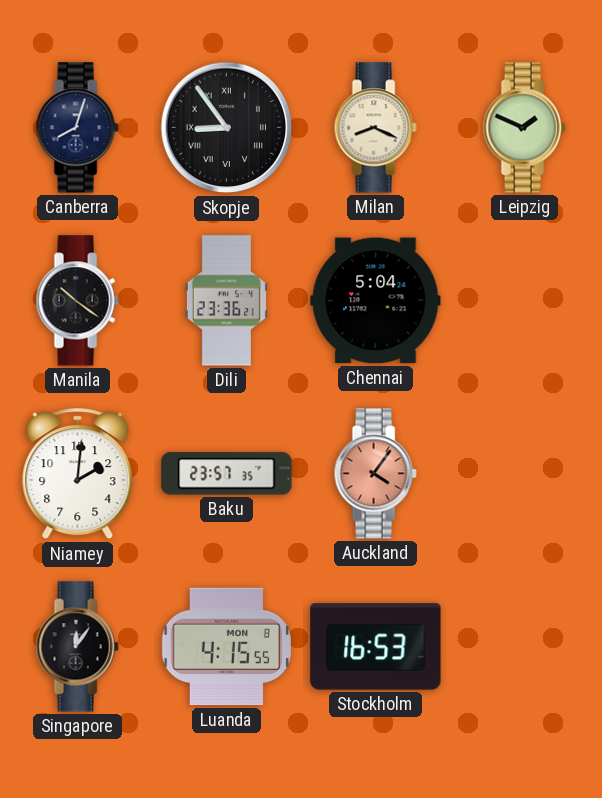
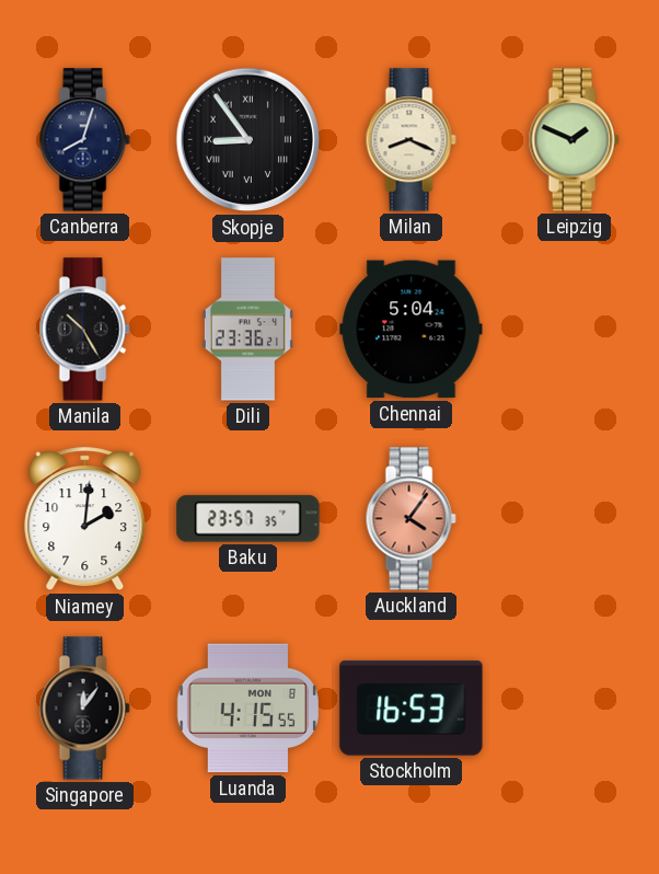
Manila: 10:21 -> 10:25 (84, 330)
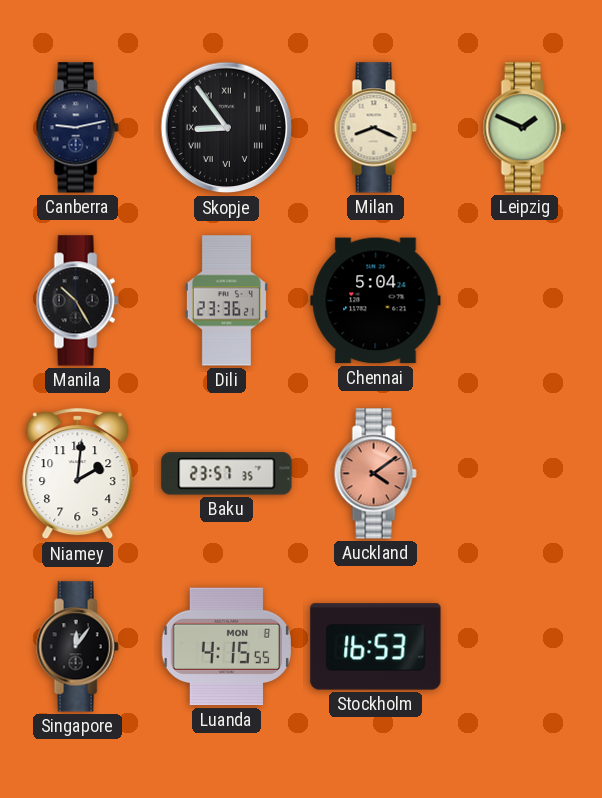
Canberra: 8:03 -> 9:13 (77, 128)
Auckland: 4:06 -> 4:09 (375, 474)
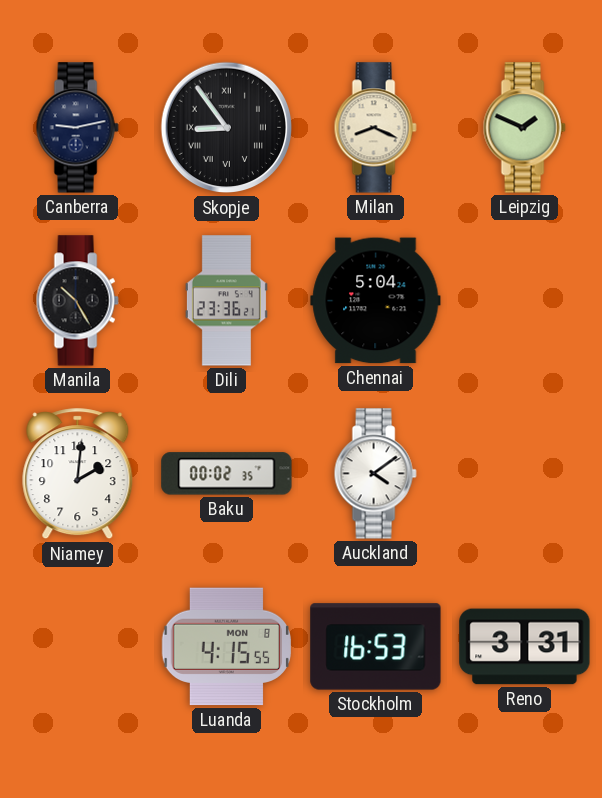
Baku: 23:57 -> 00:02 (227, 474)
Auckland dial: salmon -> white (375, 474)
Singapore: 12:06 -> none (77, 647)
Reno: none -> 3:31 (525, 647)
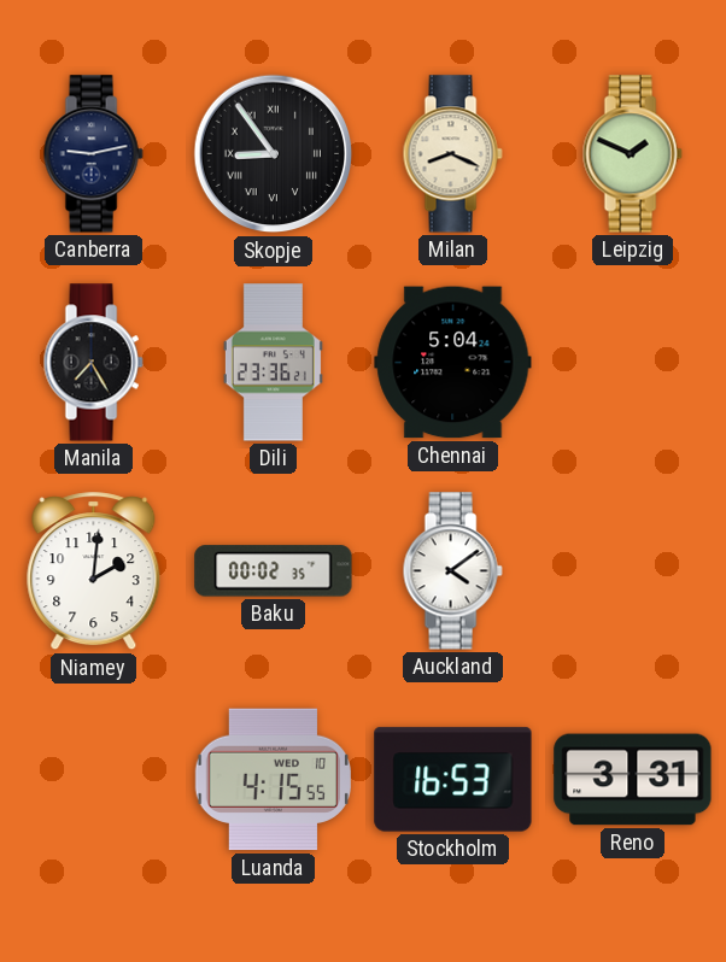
Manila: 10:25 -> 7:25 (93, 363)
Luanda date: MON 8 -> WED 10 (273, 780)
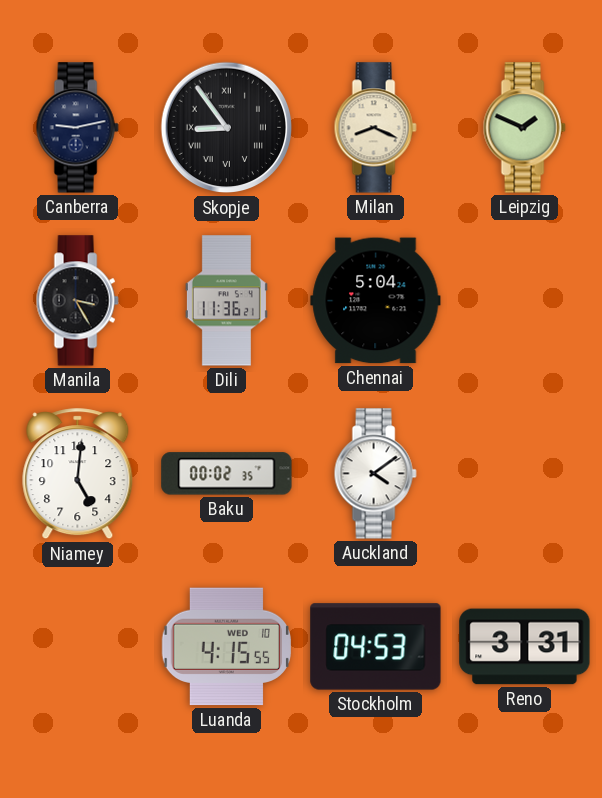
Manila: 7:25 -> 3:25 (77, 301)
Dili: 23:36 -> 11:36 (226, 301)
Niamey: 2:01 -> 5:01 (78, 474)
Stockholm: 16:53 -> 04:53 (376, 647)
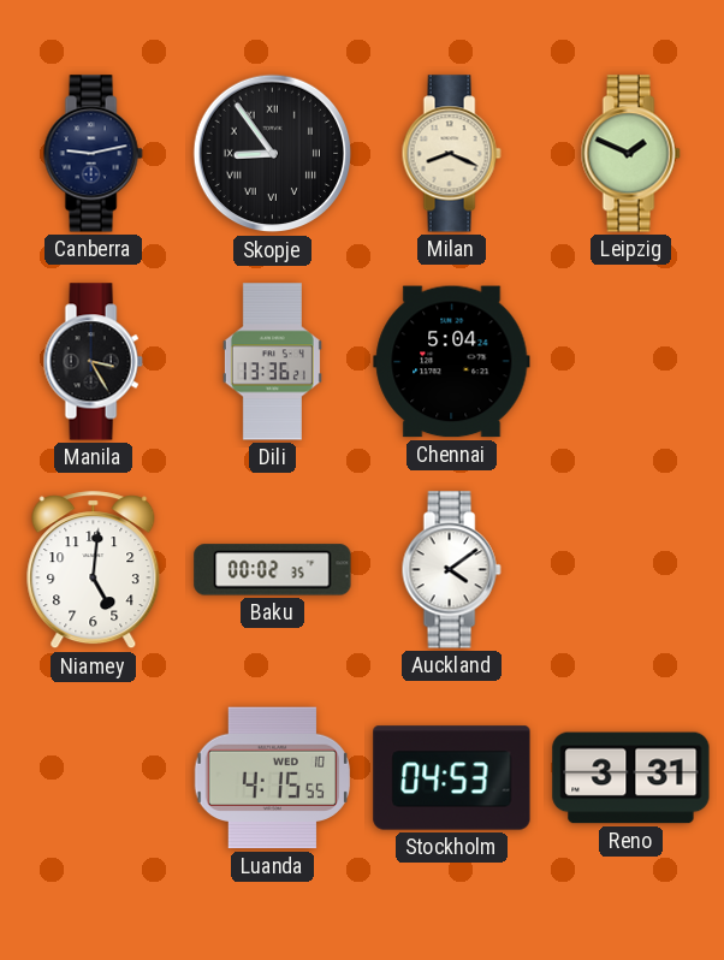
Dili: 11:36 -> 13:36 (272, 362)
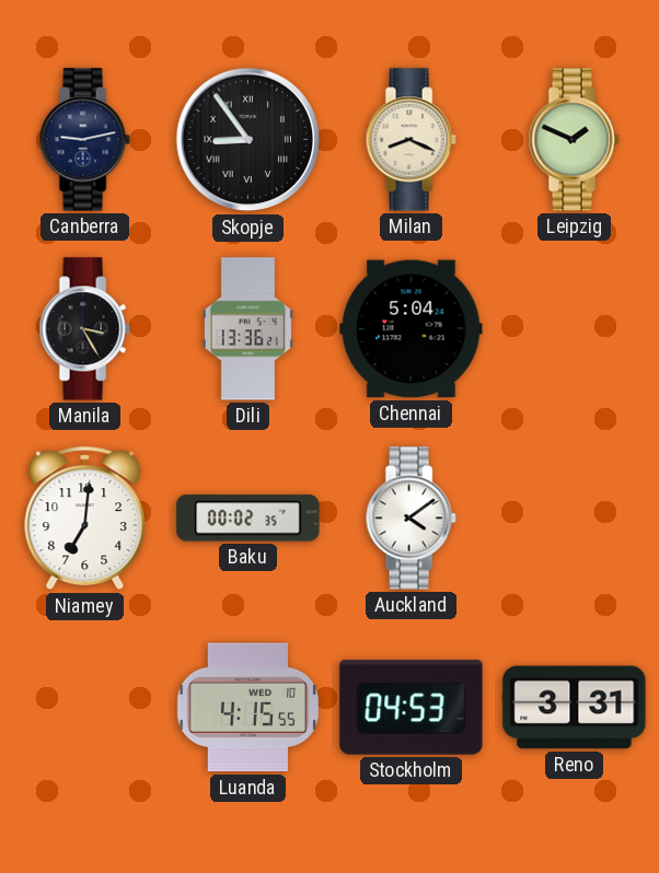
Niamey: 5:01 -> 7:01 (85, 519)
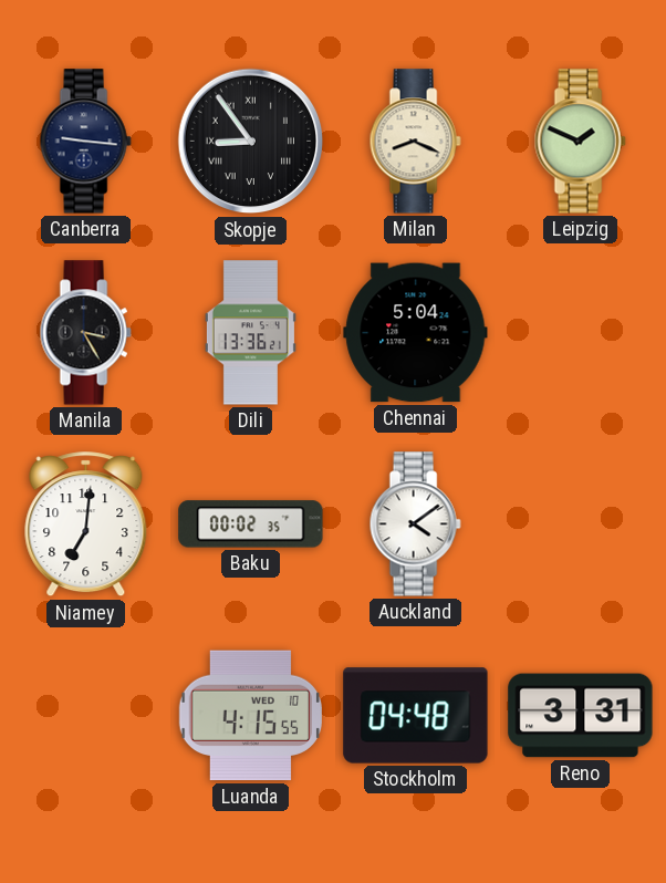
Canberra: 9:13 -> 9:16 (85, 142)
Stockholm: 04:53 -> 04:48 (416, 716)
